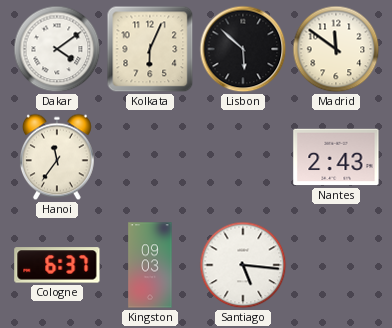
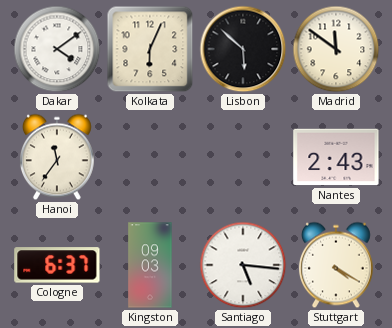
Stuttgart: none -> 4:20 (336, 265)
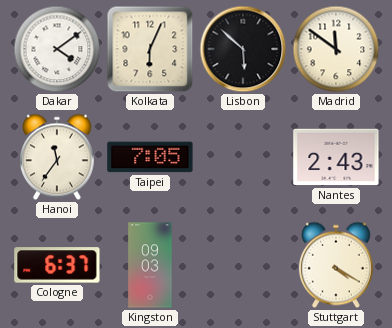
Taipei: none -> 7:05 (150, 157)
Santiago: 5:16 -> none (243, 265)
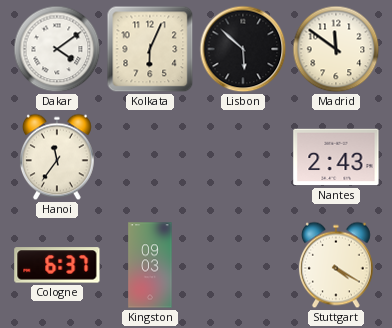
Taipei: 7:05 -> none (150, 157)
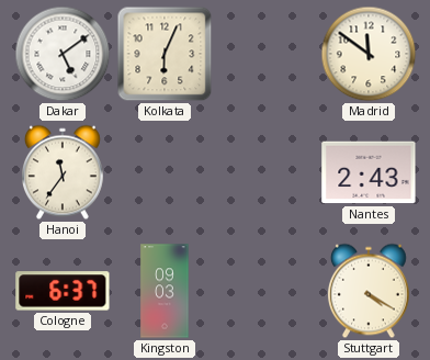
Dakar: 4:09 -> 5:09 (63, 54)
Lisbon: 5:52 -> none (243, 49)
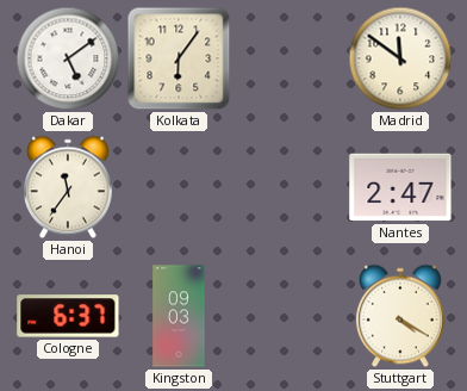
Kolkata: 6:04 -> 6:06 (179, 58)
Nantes: 2:43 -> 2:47 (400, 187)
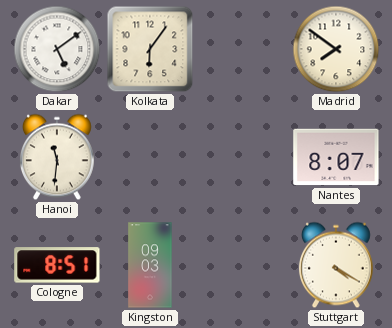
Madrid: 11:51 -> 7:51 (336, 49)
Hanoi: 11:36 -> 11:31 (57, 157)
Nantes: 2:47 -> 8:07 (336, 157)
Cologne: 6:37 -> 8:51 (57, 265)
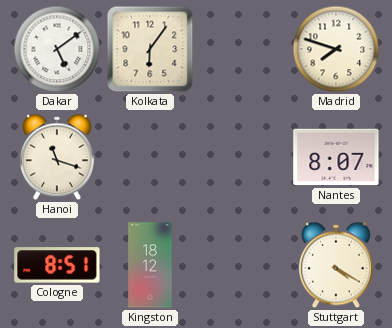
Madrid: 7:51 -> 7:48 (336, 49)
Hanoi: 11:31 -> 11:18 (57, 157)
Kingston: 09:03 -> 18:12 (150, 265)
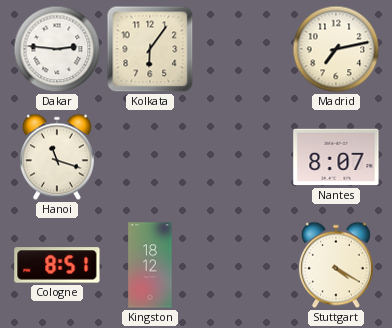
Dakar: 5:09 -> 2:46 (57, 49)
Madrid: 7:48 -> 7:13 (336, 49)
